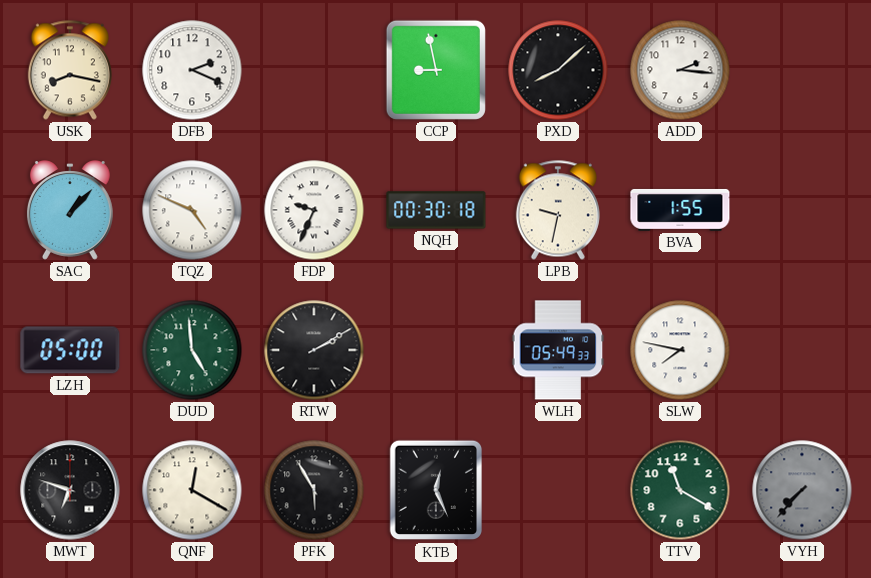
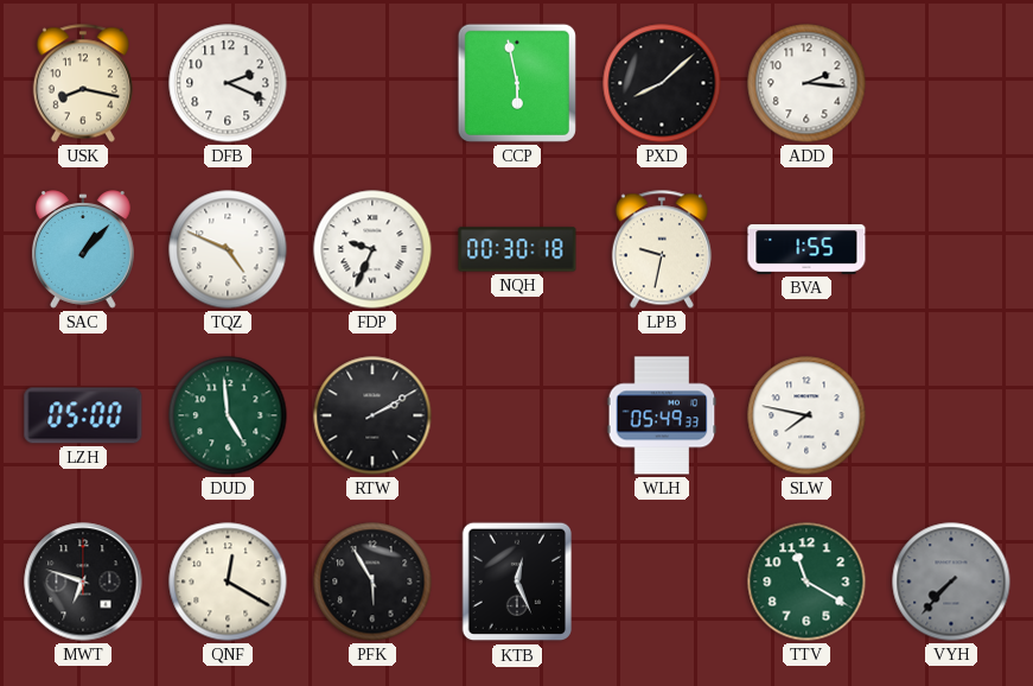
CCP: 8:58 -> 5:58 (517, 83)
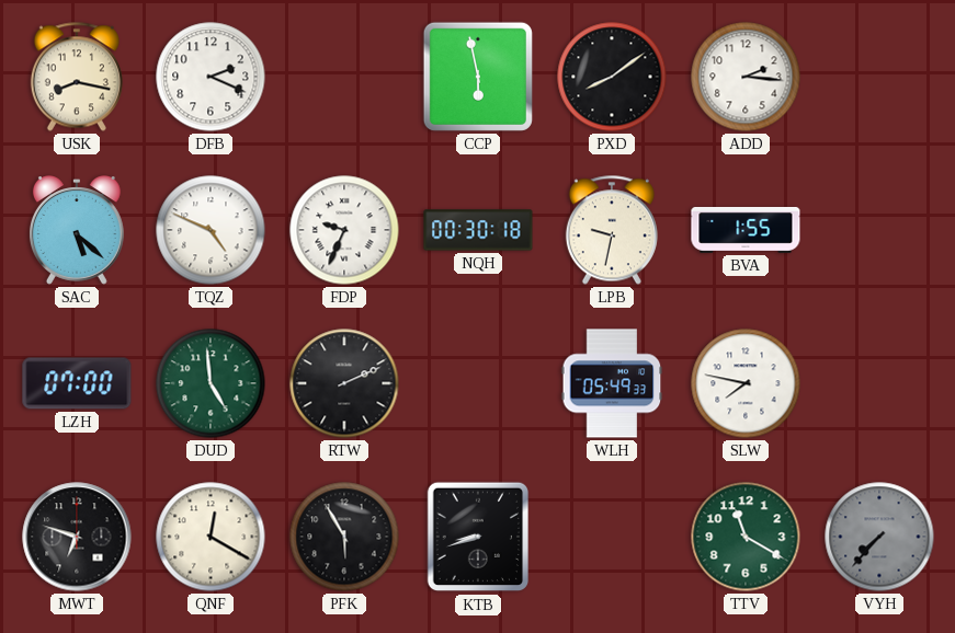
PXD: 8:08 -> 8:09 (612, 77)
SAC: 1:07 -> 5:22 (77, 230)
LZH: 05:00 -> 07:00 (77, 383)
RTW: 2:10 -> 2:11 (344, 383)
KTB: 12:26 -> 8:42 (477, 537)
